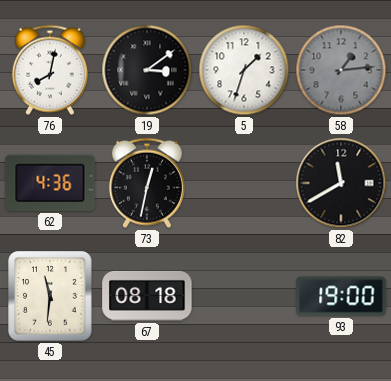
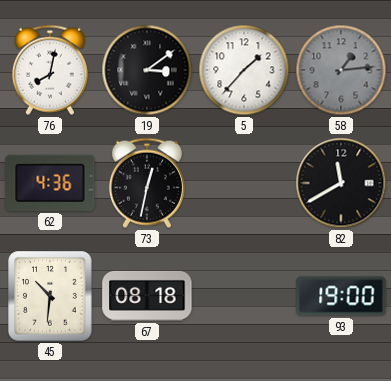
5: 1:33 -> 1:37 (244, 70)
45: 11:31 -> 10:31 (50, 296)
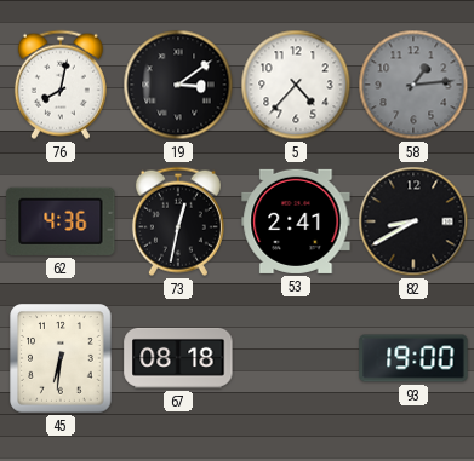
5: 1:37 -> 4:37 (296, 85)
53: none -> 2:41 (296, 221)
82: 11:40 -> 8:40 (413, 221)
45: 10:31 -> 6:31 (61, 358)
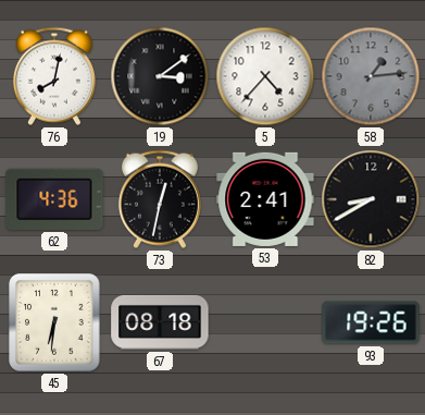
93: 19:00 -> 19:26 (371, 322)
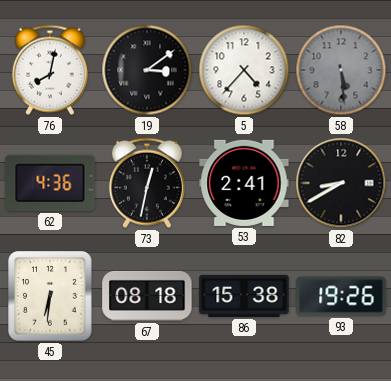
58: 1:14 -> 5:29 (341, 70)
86: none -> 15:38 (244, 296)
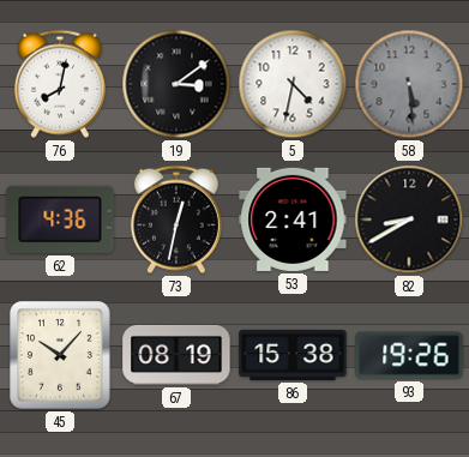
5: 4:37 -> 4:32 (293, 84)
45: 6:31 -> 10:07 (60, 355)
67: 08:18 -> 08:19 (176, 355)
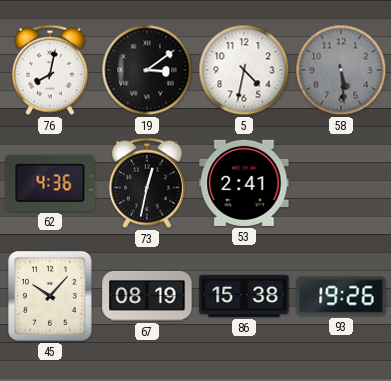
82: 8:40 -> none (409, 220)
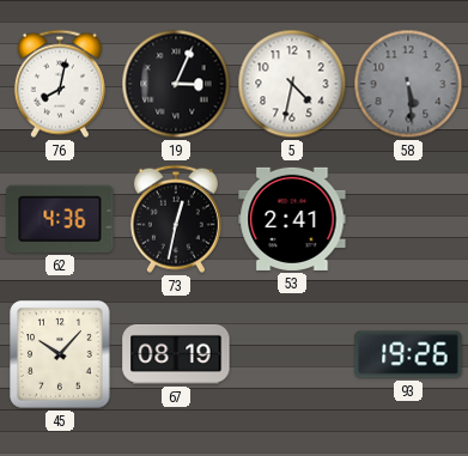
19: 3:09 -> 3:04 (176, 84)
86: 15:38 -> none (244, 296)
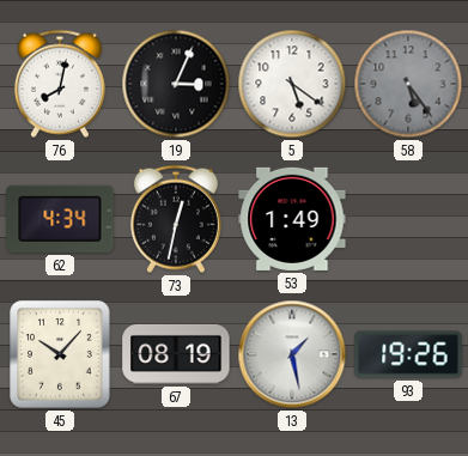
5: 4:32 -> 5:21 (292, 84)
58: 5:29 -> 5:24 (408, 84)
62: 4:36 -> 4:34 (60, 219)
53: 2:41 -> 1:49 (292, 219)
13: none -> 1:28 (292, 354)
